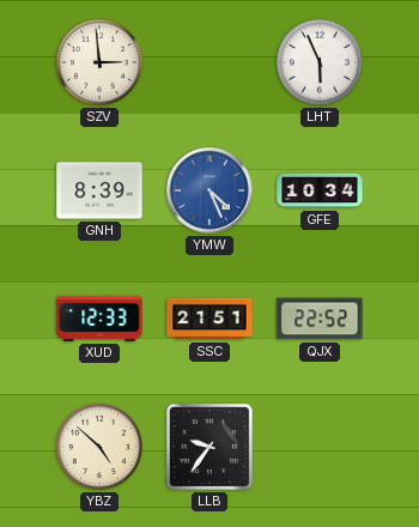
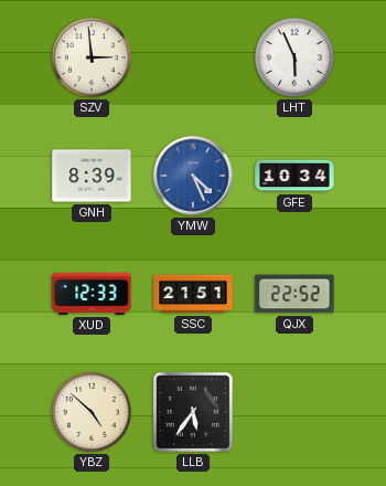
LLB: 9:36 -> 5:36 (193, 412)
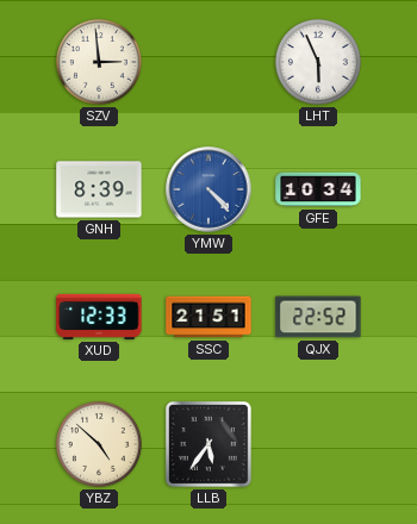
YMW: 4:26 -> 4:23 (208, 189)
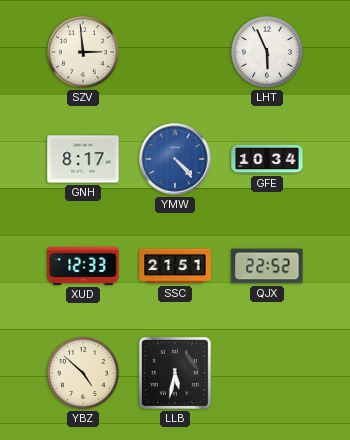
GNH: 8:39 -> 8:17 (83, 159)
LLB: 5:36 -> 5:32 (175, 373)
